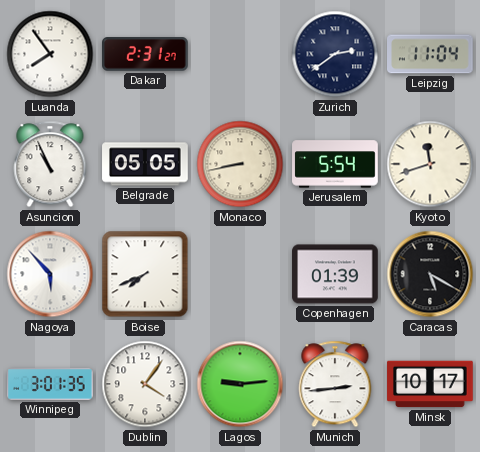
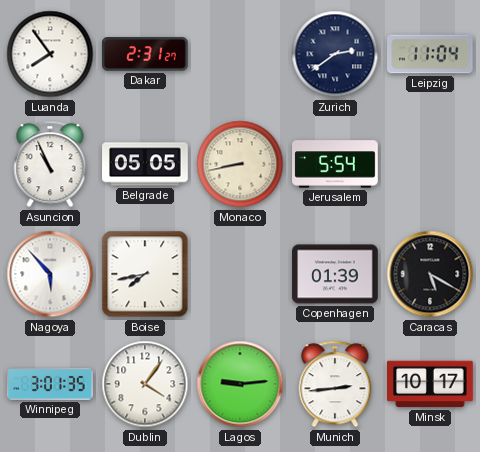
Kyoto: 11:42 -> none (430, 164)
Boise: 7:41 -> 7:43 (145, 274)
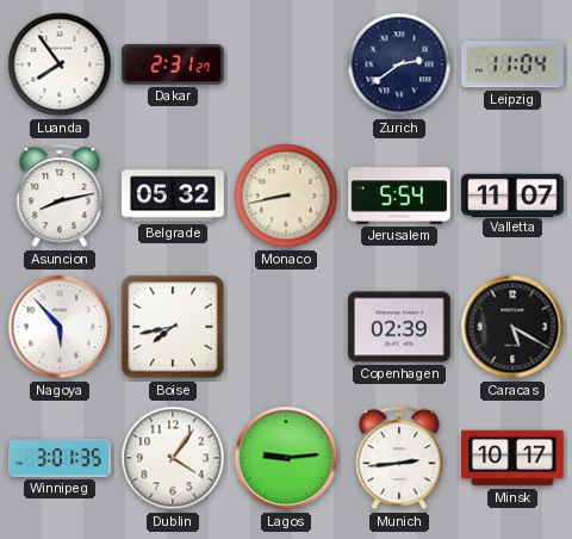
Asuncion: 10:56 -> 8:13 (60, 196)
Belgrade: 05:05 -> 05:32 (173, 196)
Valletta: none -> 11:07 (514, 194)
Copenhagen: 01:39 -> 02:39 (399, 327)
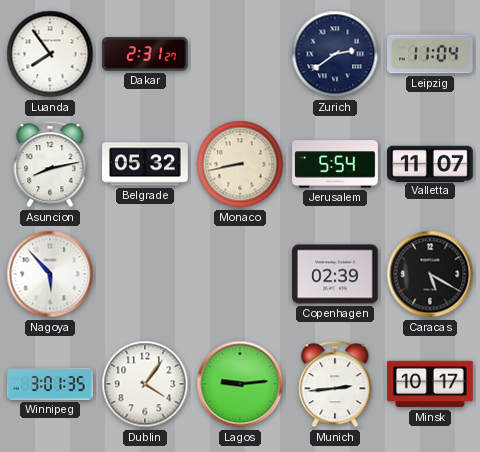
Boise: 7:43 -> none (173, 327)
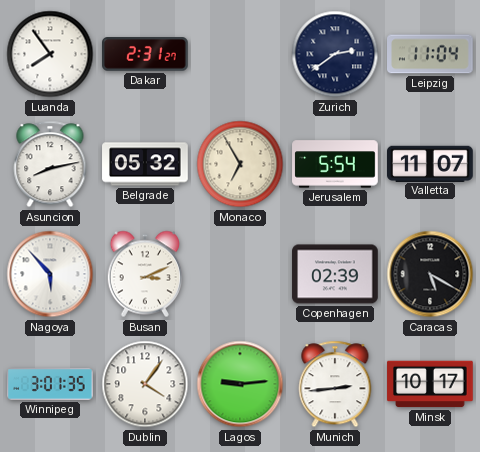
Monaco: 8:43 -> 6:55 (240, 164)
Busan: none -> 3:11 (144, 274)
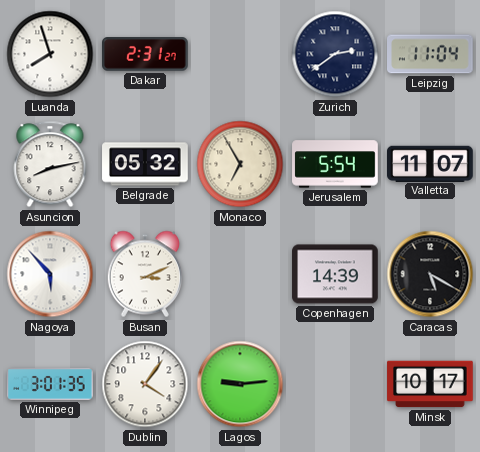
Luanda: 7:54 -> 7:57 (50, 54)
Copenhagen: 02:39 -> 14:39 (335, 274)
Munich: 2:44 -> none (335, 384)
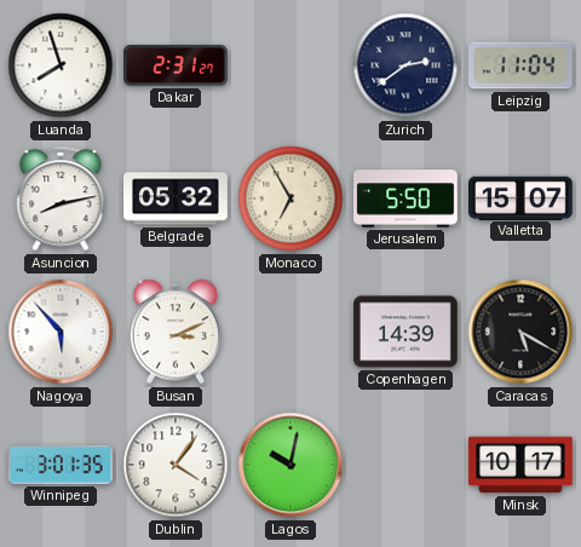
Jerusalem: 5:54 -> 5:50 (405, 198)
Valletta: 11:07 -> 15:07 (522, 197)
Lagos: 9:14 -> 10:02 (290, 465)
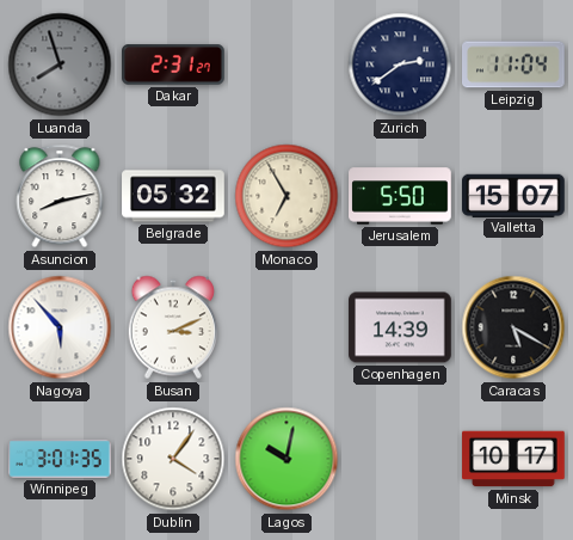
Luanda dial: white -> grey (60, 65)
